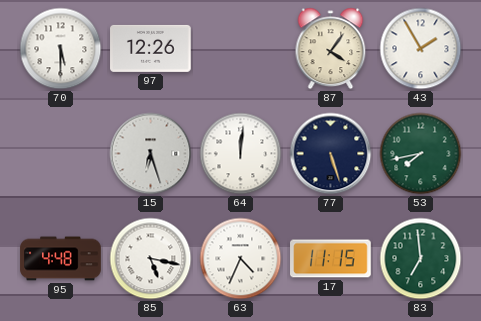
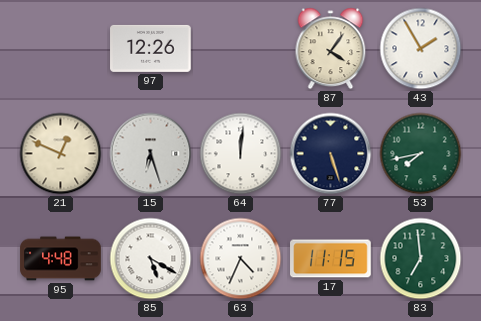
70: 5:30 -> none (61, 49)
21: none -> 12:49 (61, 154)
85: 5:17 -> 5:20 (151, 259)
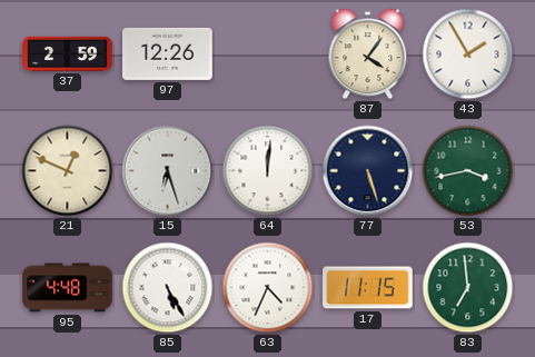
37: none -> 2:59 (68, 53)
53: 7:43 -> 3:43 (468, 171)
85: 5:20 -> 5:25 (168, 288)
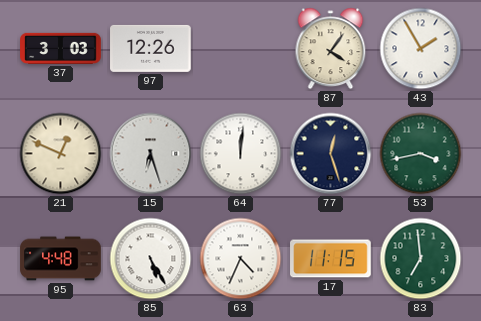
37: 2:59 -> 3:03 (61, 48)
77: 5:27 -> 12:27 (331, 154)
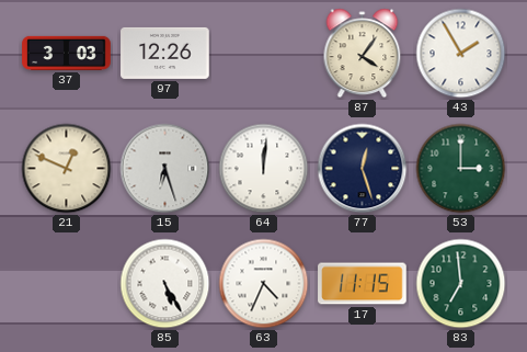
53: 3:43 -> 3:00 (461, 169)
95: 4:48 -> none (61, 259)
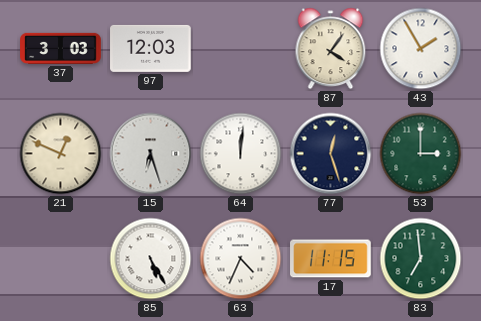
97: 12:26 -> 12:03 (151, 48)
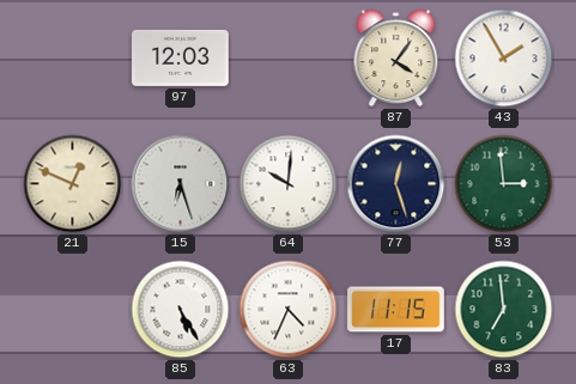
37: 3:03 -> none (61, 48)
64: 12:01 -> 10:01 (289, 184)
53: 3:00 -> 2:59 (504, 184)
